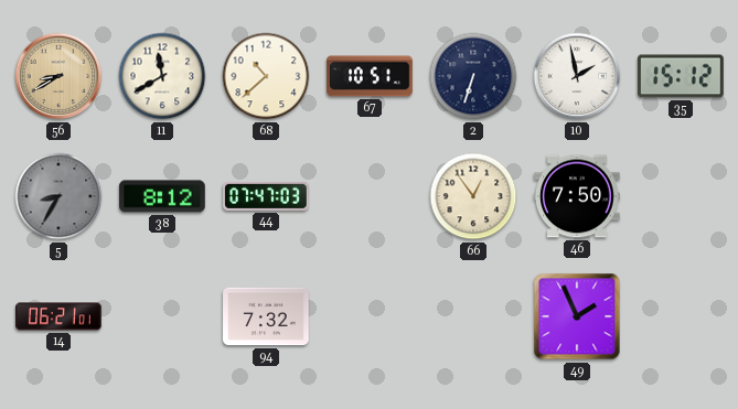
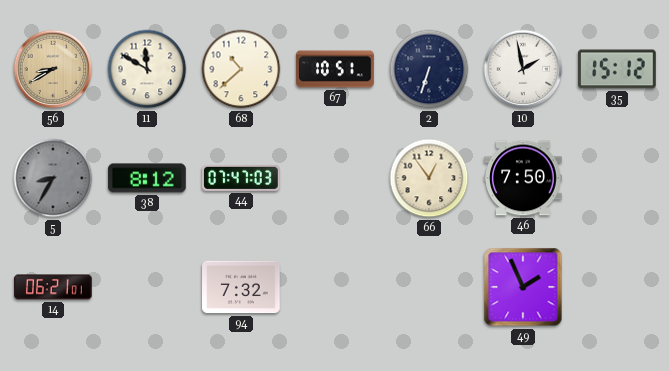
11: 11:40 -> 11:50 (147, 69)
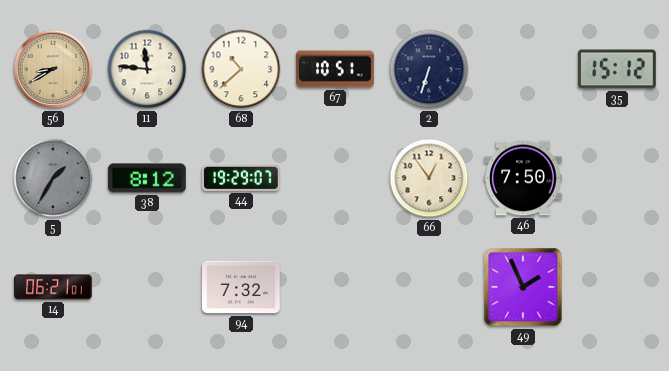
11: 11:50 -> 11:46 (147, 69)
10: 1:58 -> none (523, 69)
5: 8:35 -> 1:35 (53, 178)
44: 07:47 -> 19:29 (241, 178)
